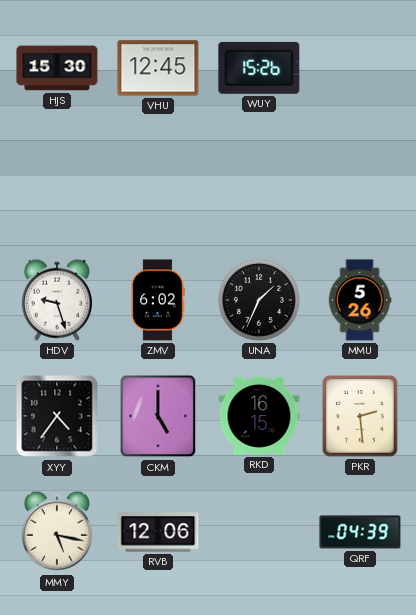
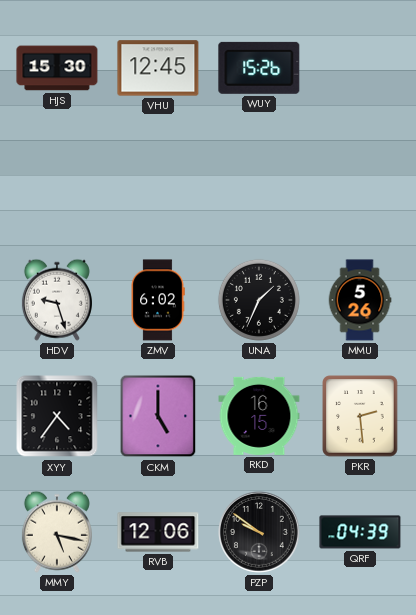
PZP: none -> 9:51 (260, 533)
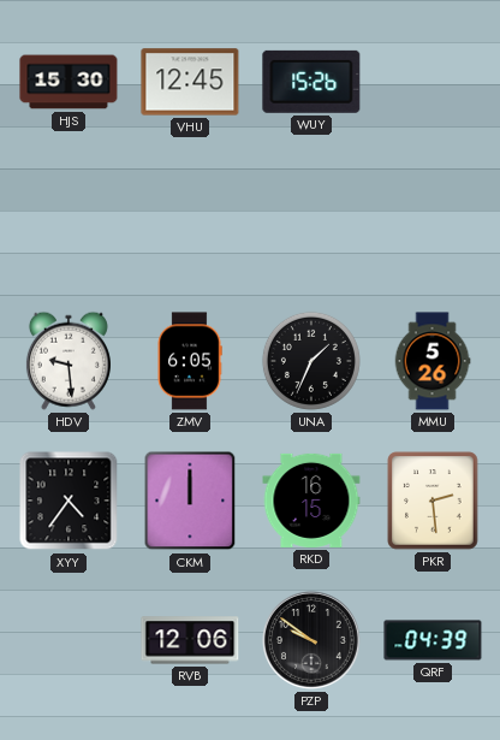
HDV: 9:27 -> 9:29 (69, 361)
ZMV: 6:02 -> 6:05 (190, 361)
CKM: 5:00 -> 12:00 (190, 501)
MMY: 5:17 -> none (57, 532)
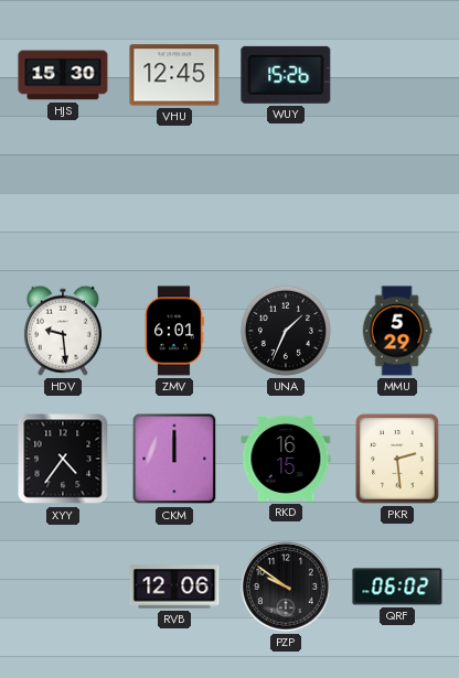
ZMV: 6:05 -> 6:01 (174, 331)
MMU: 5:26 -> 5:29 (397, 331)
QRF: 04:39 -> 06:02 (397, 586)
